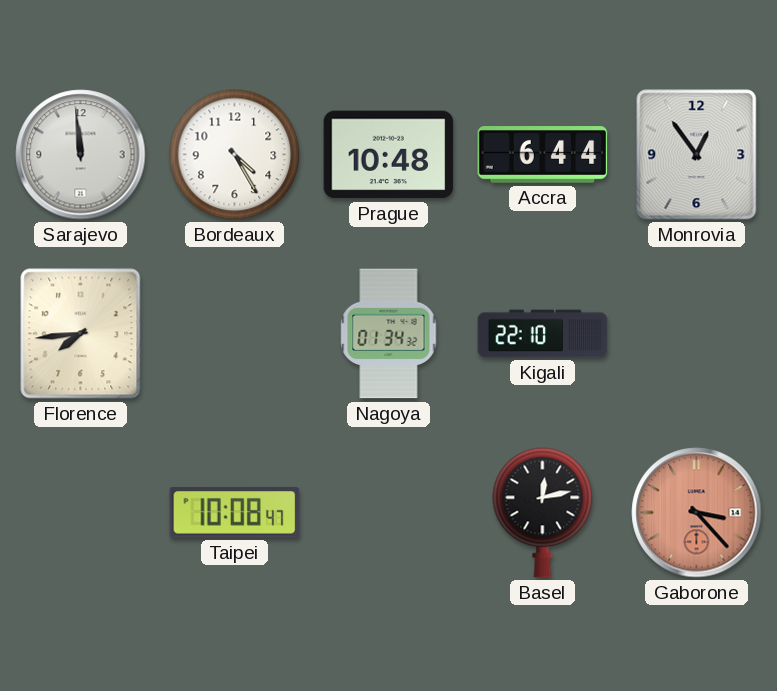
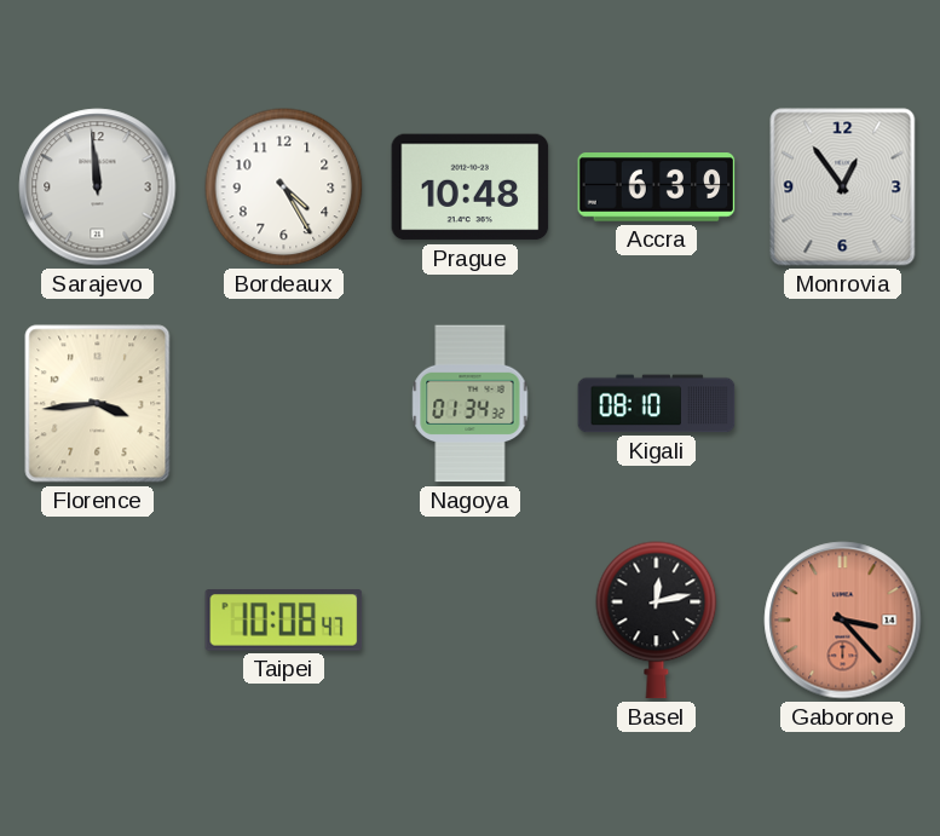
Accra: 6:44 -> 6:39 (657, 188)
Florence: 7:44 -> 3:44 (98, 404)
Kigali: 22:10 -> 08:10 (657, 404)
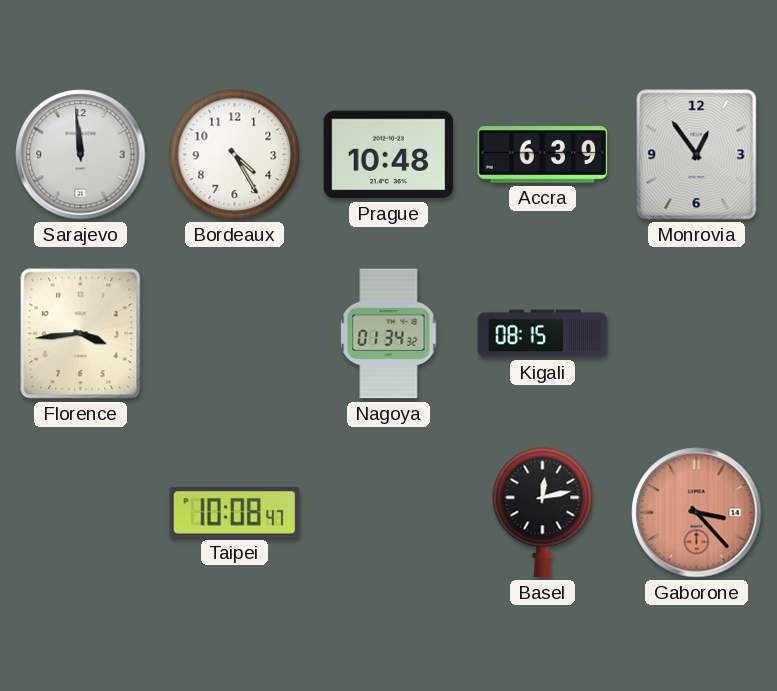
Kigali: 08:10 -> 08:15 (543, 334)
